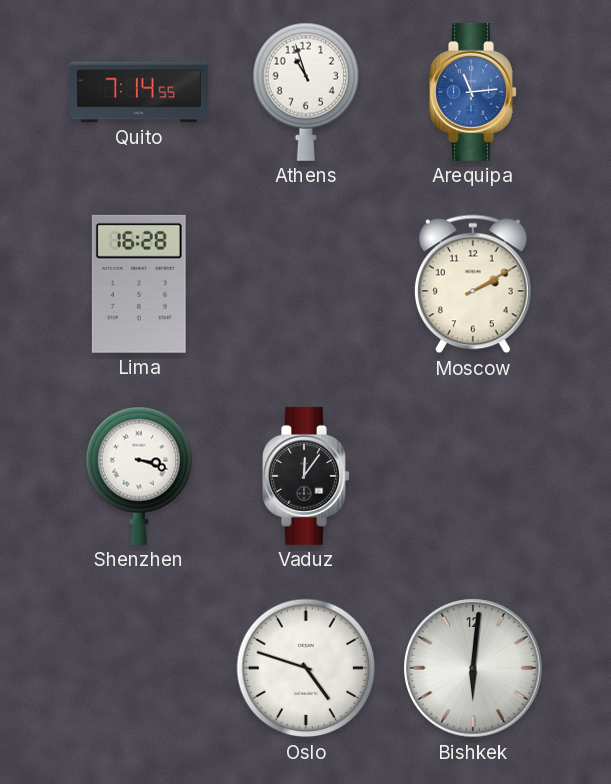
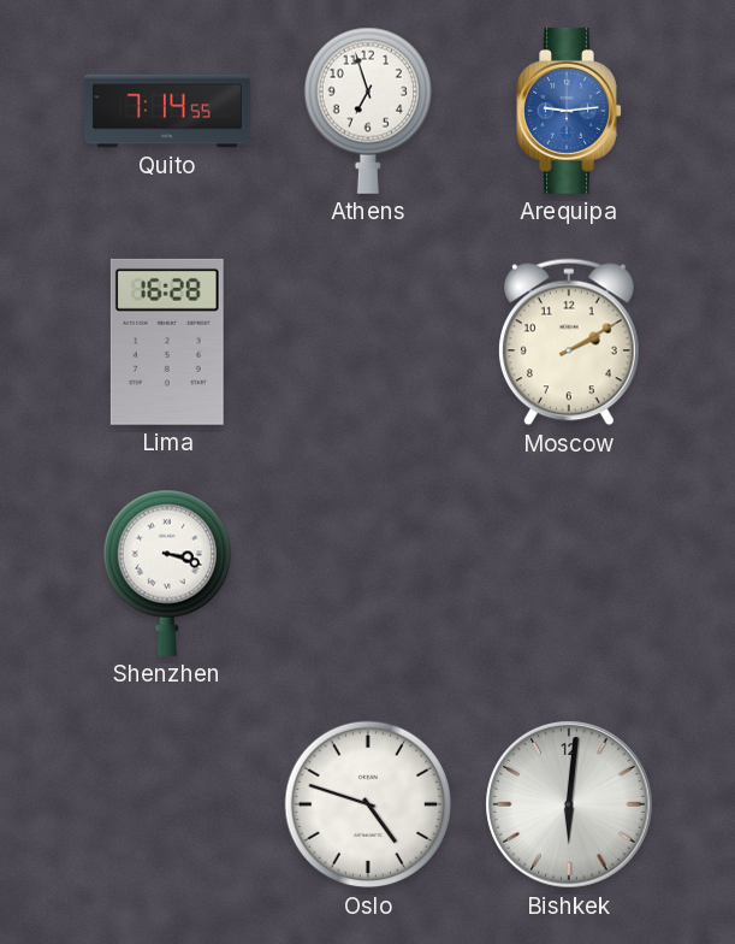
Athens: 10:57 -> 6:57 (367, 111)
Arequipa: 11:14 -> 9:14 (569, 111)
Vaduz: 12:06 -> none (306, 476)
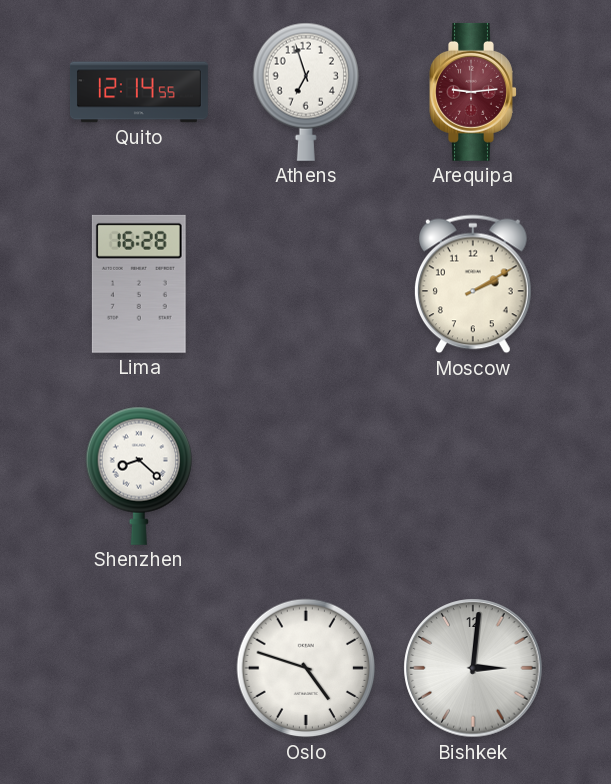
Quito: 7:14 -> 12:14 (139, 92)
Arequipa dial: blue -> burgundy (473, 92)
Shenzhen: 3:18 -> 8:22 (138, 476)
Bishkek: 6:01 -> 3:01 (473, 668)
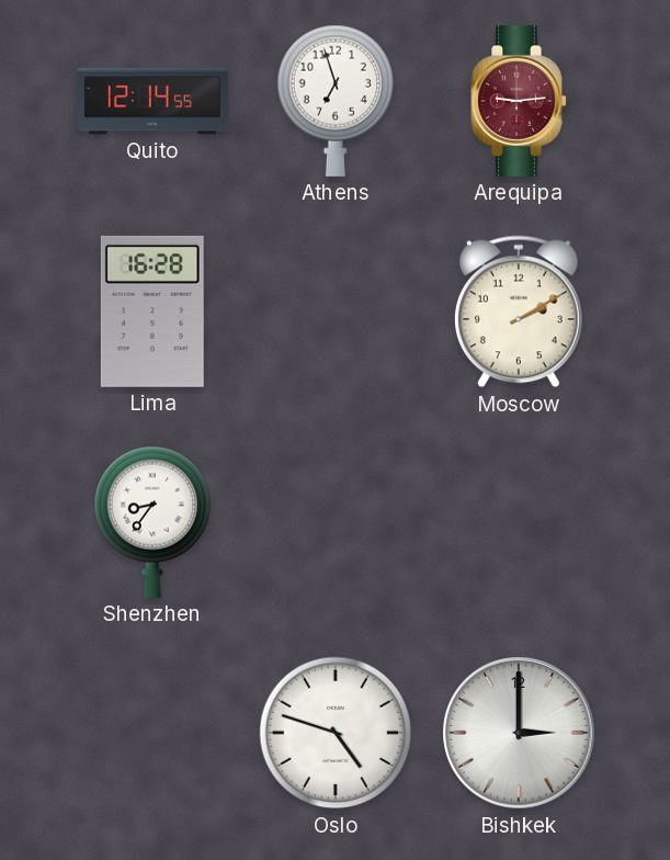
Shenzhen: 8:22 -> 8:36 (151, 522)
Bishkek: 3:01 -> 3:00 (519, 733)
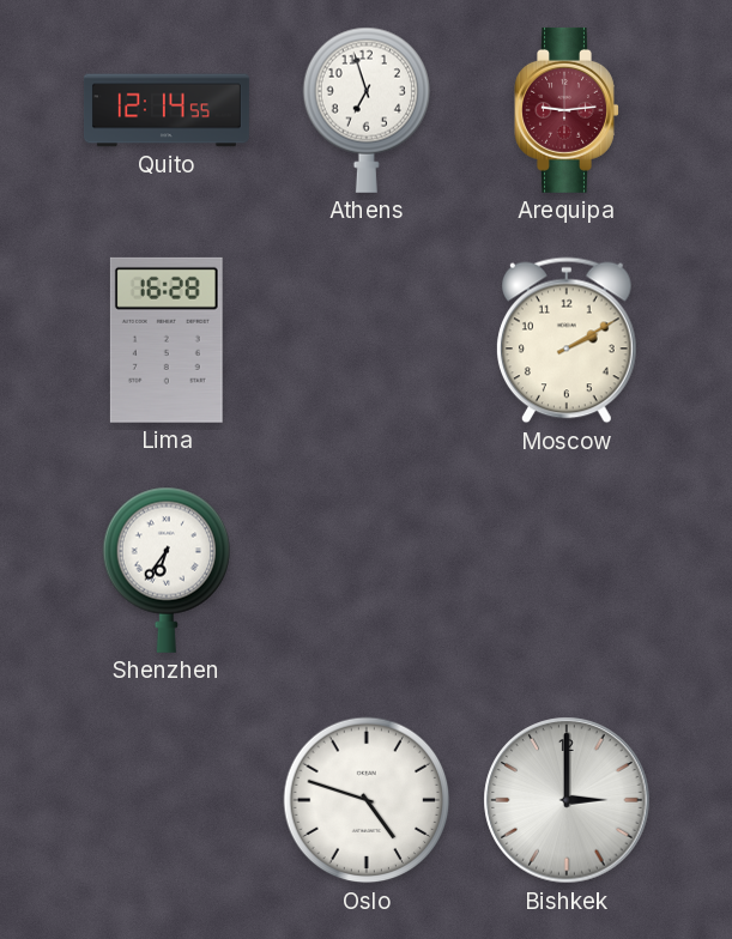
Shenzhen: 8:36 -> 6:36 (165, 570)
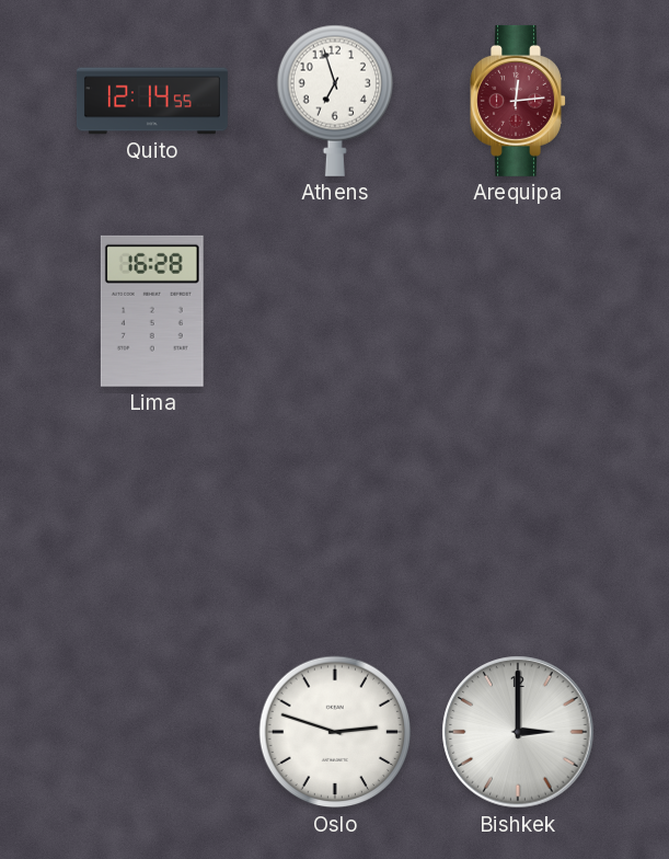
Arequipa: 9:14 -> 12:14 (518, 101)
Moscow: 2:10 -> none (567, 340)
Shenzhen: 6:36 -> none (165, 570)
Oslo: 4:48 -> 2:48 (335, 732)
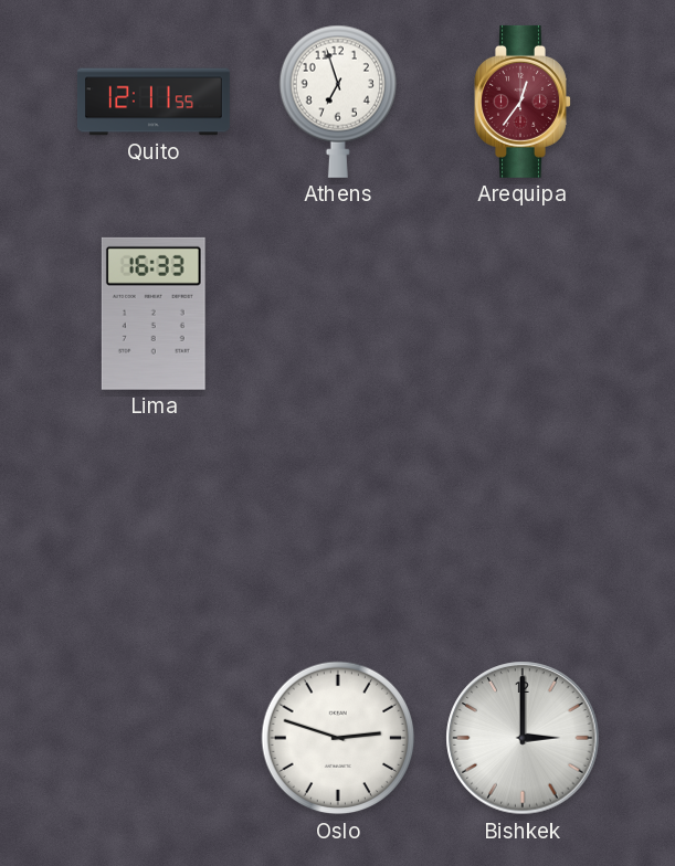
Quito: 12:14 -> 12:11 (154, 102)
Arequipa: 12:14 -> 12:36 (523, 102)
Lima: 16:28 -> 16:33 (154, 314)
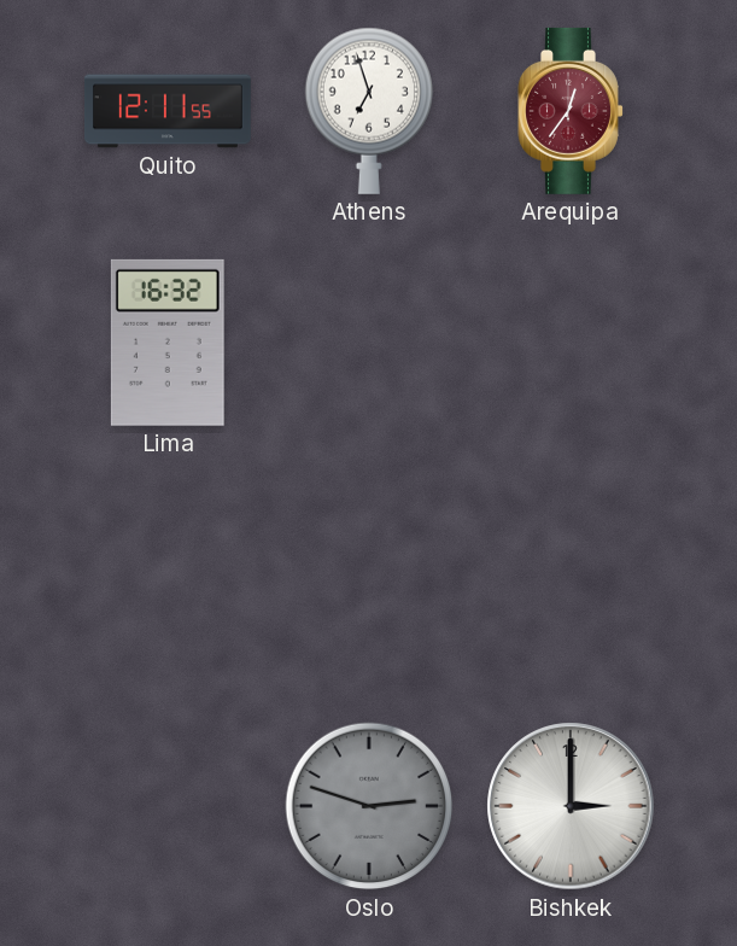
Lima: 16:33 -> 16:32 (168, 343)
Oslo dial: white -> grey (369, 806)
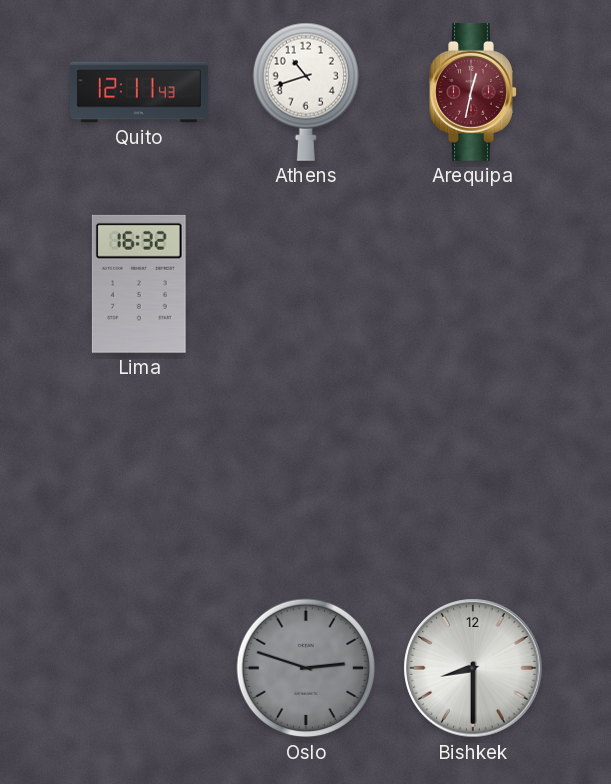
Quito: 12:11:55 -> 12:11:43 (139, 92)
Athens: 6:57 -> 10:42 (305, 92)
Arequipa: 12:36 -> 12:32 (473, 92)
Bishkek: 3:00 -> 8:30 (473, 668)
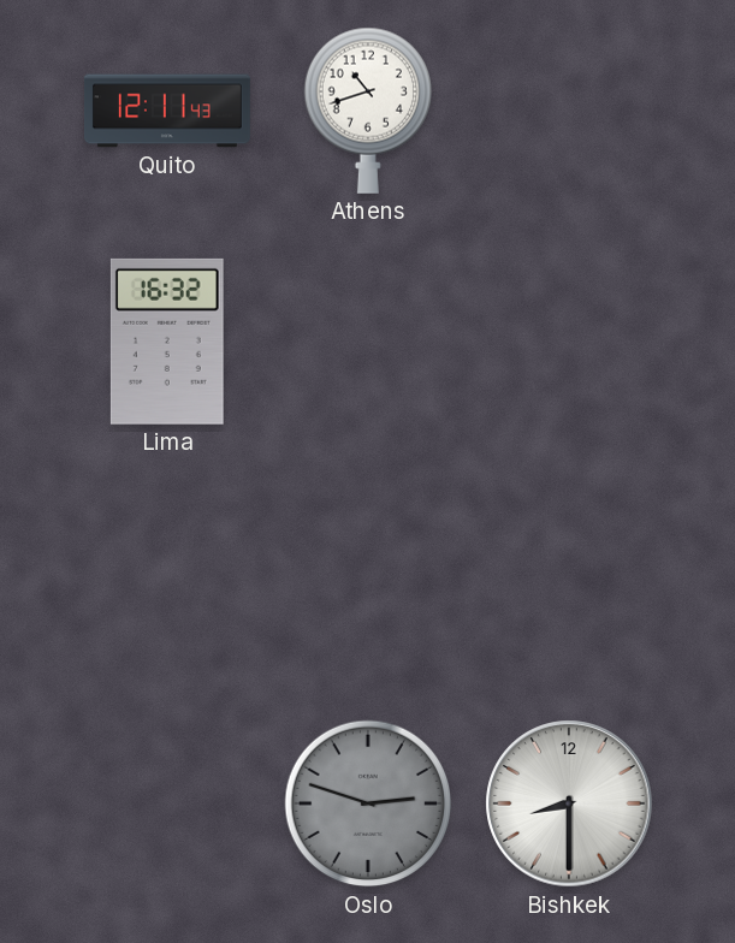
Arequipa: 12:32 -> none (473, 92)
